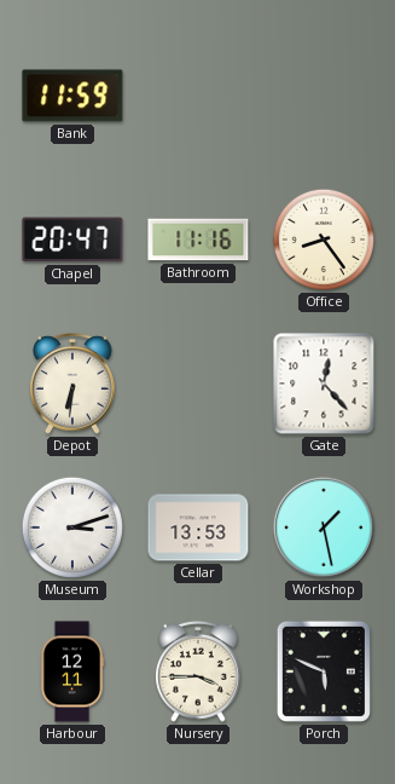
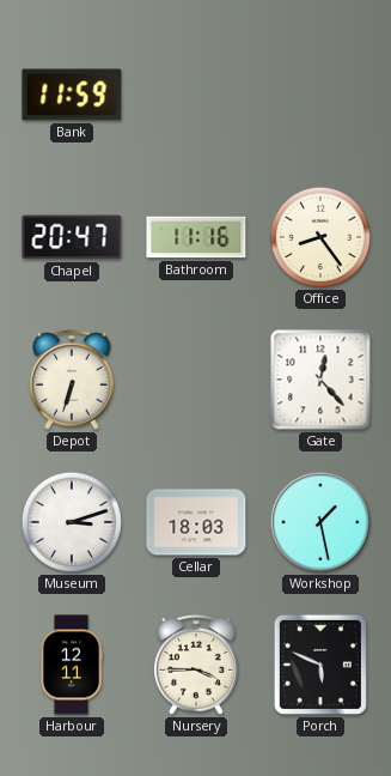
Depot: 6:31 -> 6:33 (73, 380)
Cellar: 13:53 -> 18:03 (196, 522)
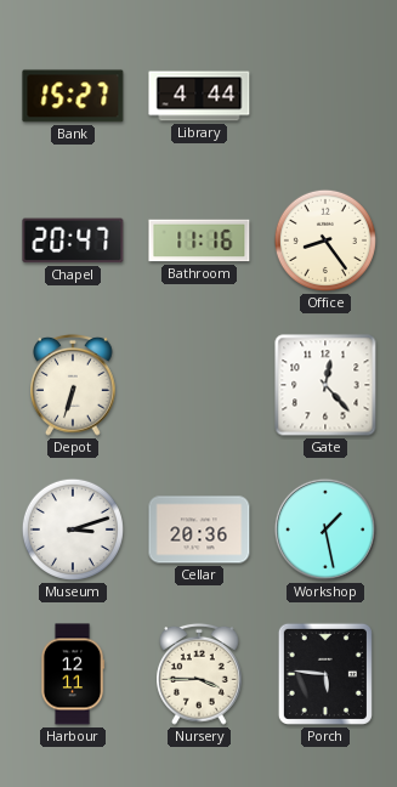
Bank: 11:59 -> 15:27 (73, 96)
Library: none -> 4:44 (199, 96)
Cellar: 18:03 -> 20:36 (199, 530)
Porch: 5:49 -> 5:46 (325, 674)
